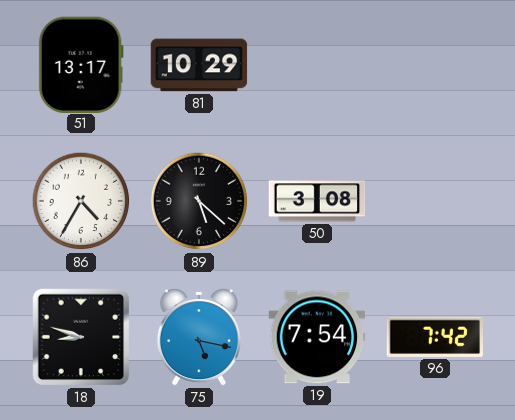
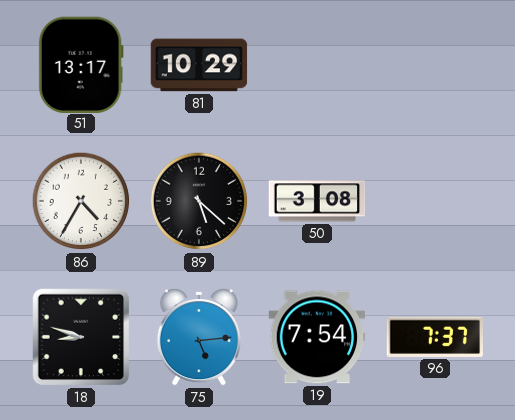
75: 5:17 -> 5:14 (199, 337)
96: 7:42 -> 7:37 (434, 337)
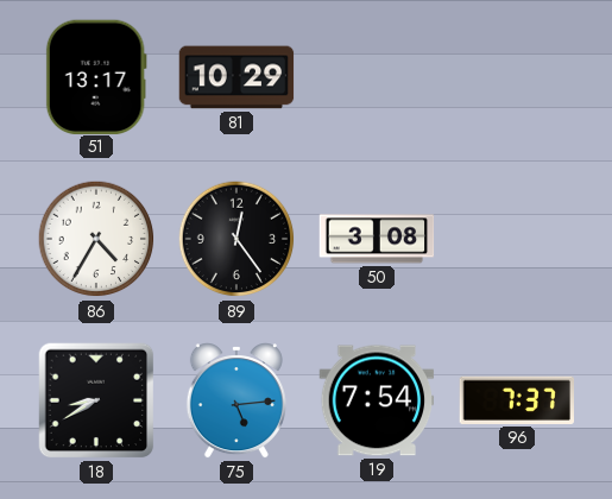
89: 5:22 -> 12:24 (236, 239)
18: 8:48 -> 8:40 (96, 400)
